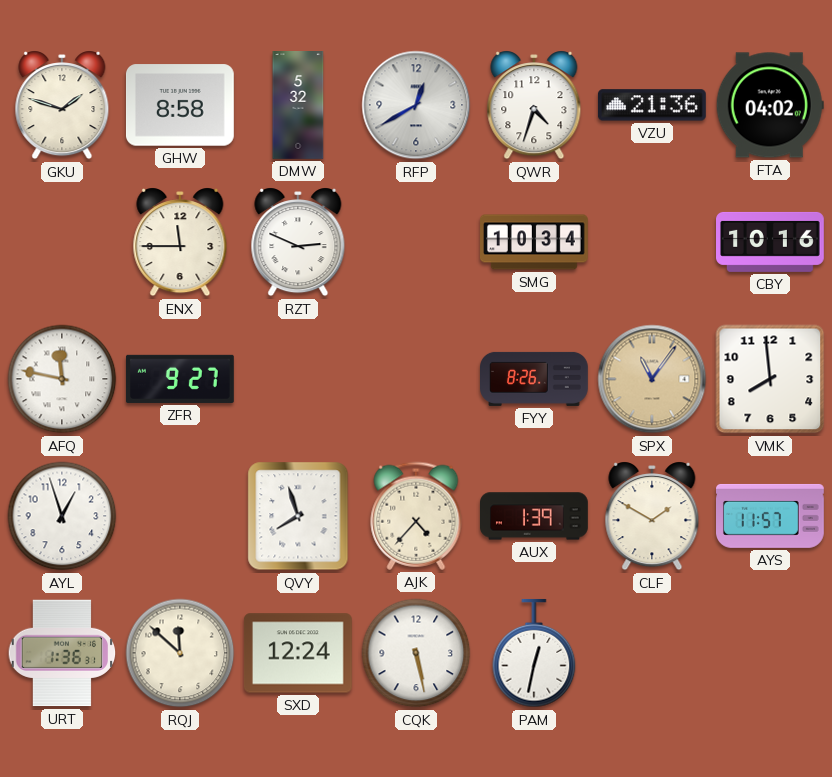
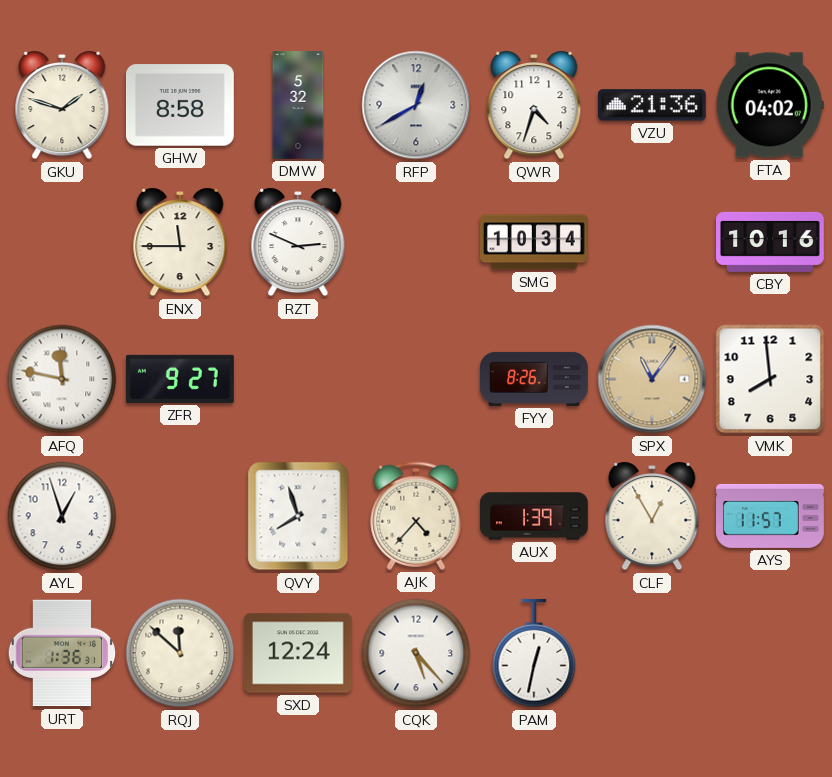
CLF: 1:50 -> 12:55 (652, 516)
CQK: 5:28 -> 5:23 (416, 653)
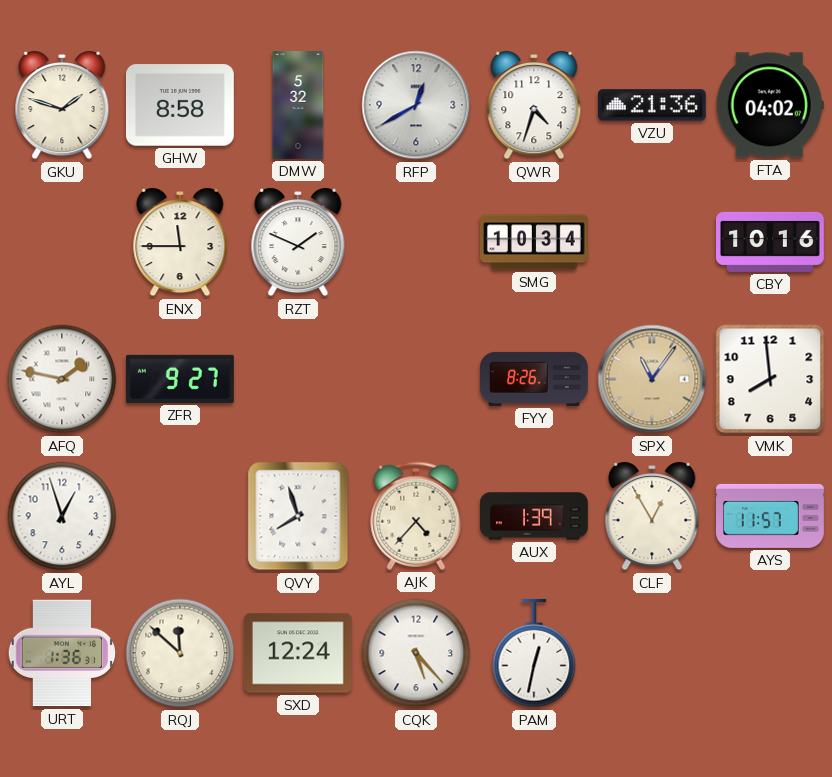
RZT: 2:49 -> 1:49 (298, 242)
AFQ: 11:47 -> 1:47 (62, 379)
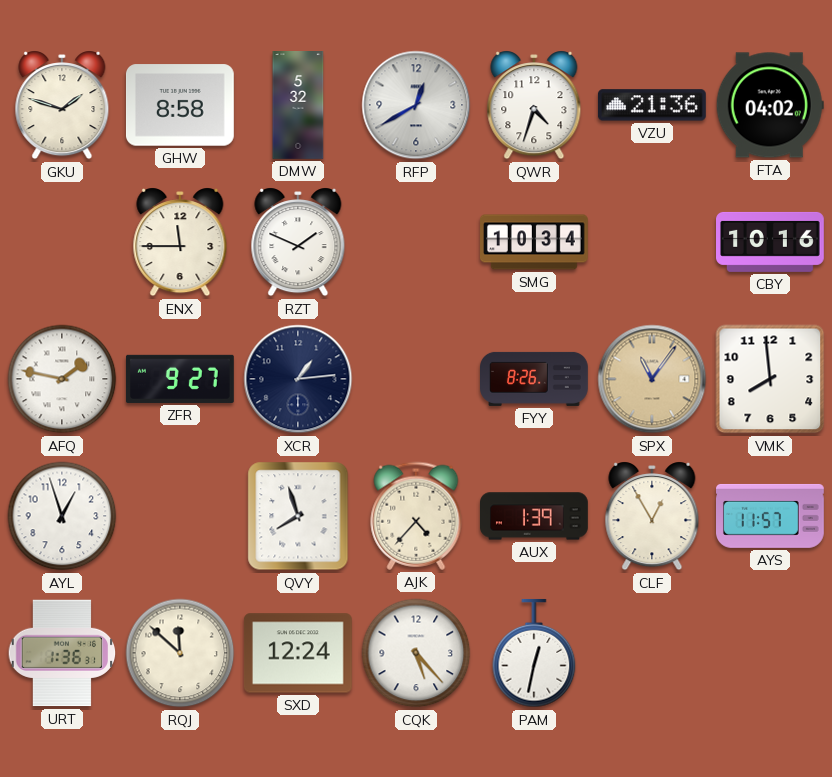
XCR: none -> 1:14 (298, 379)
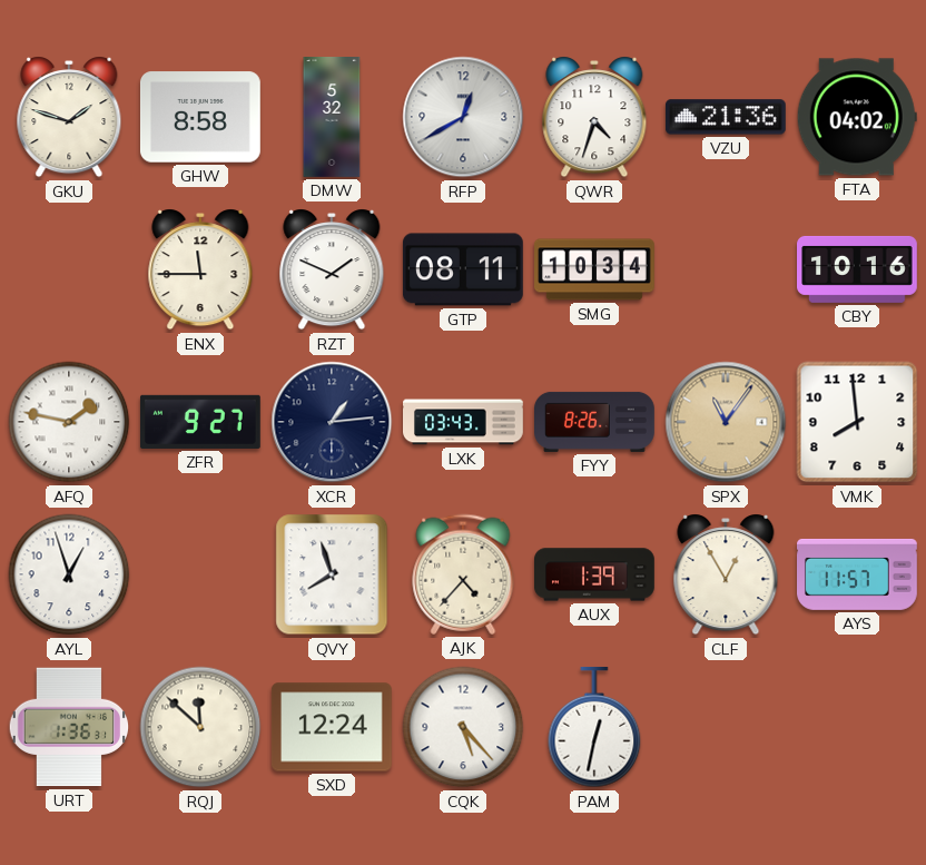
GTP: none -> 08:11 (463, 269)
LXK: none -> 03:43 (464, 422)
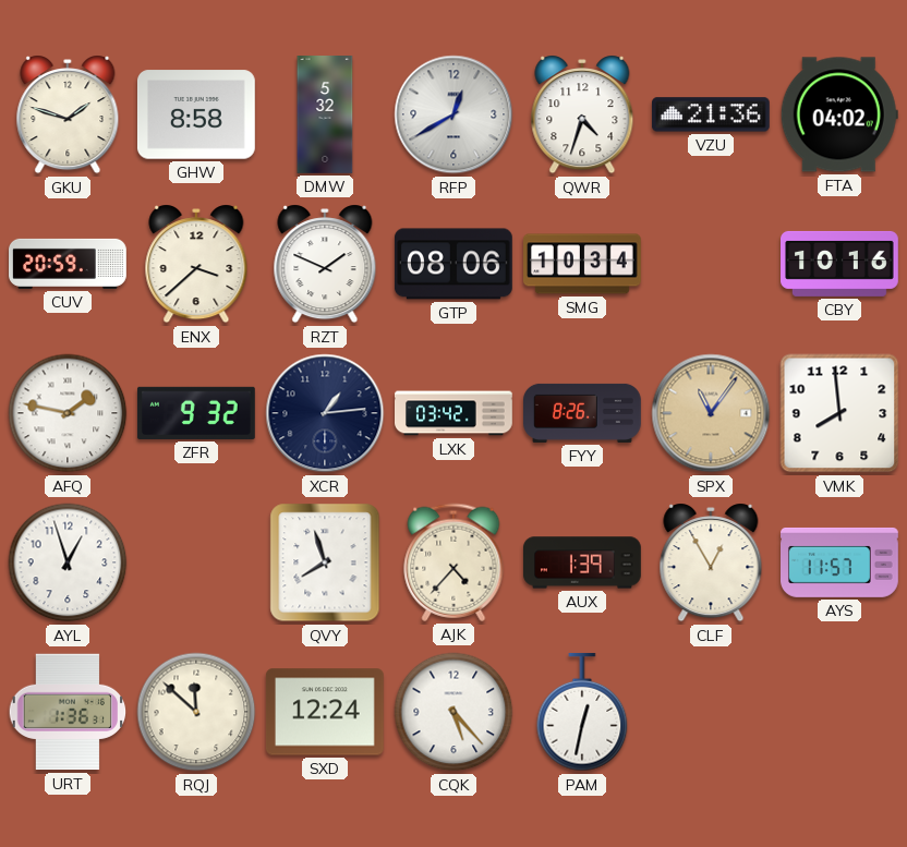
CUV: none -> 20:59 (69, 264)
ENX: 11:45 -> 3:38 (196, 264)
GTP: 08:11 -> 08:06 (453, 264)
ZFR: 9:27 -> 9:32 (196, 413)
LXK: 03:43 -> 03:42 (455, 413)
